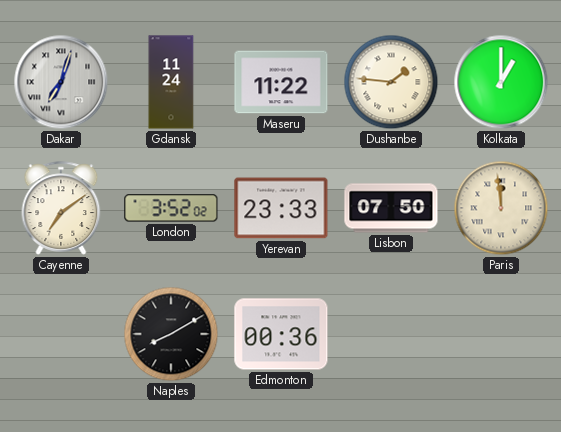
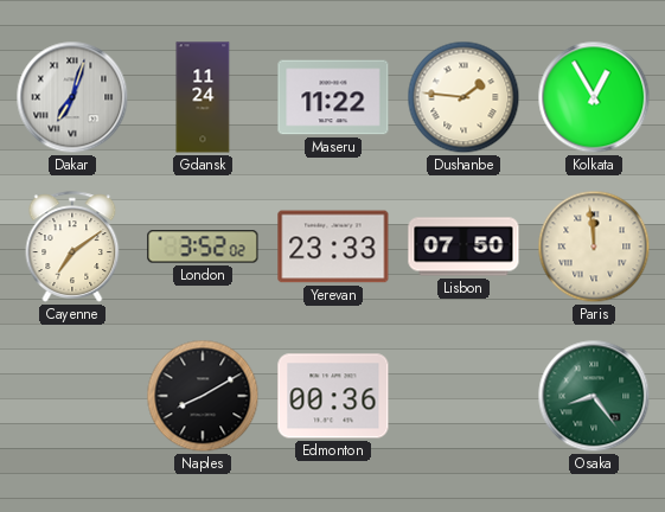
Kolkata: 1:00 -> 12:55 (594, 97)
Osaka: none -> 8:24 (594, 396)
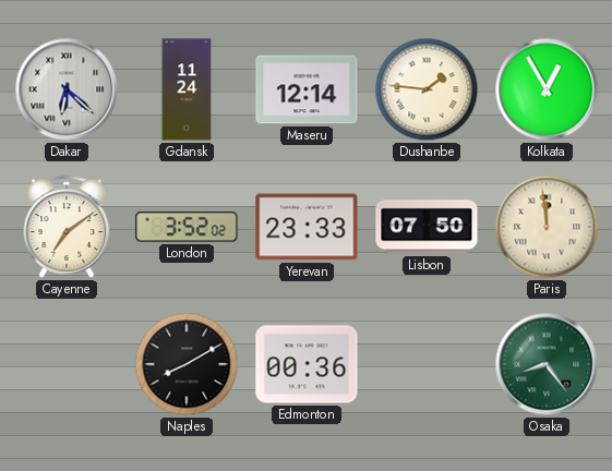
Dakar: 7:03 -> 6:22 (67, 89)
Maseru: 11:22 -> 12:14 (307, 89)
